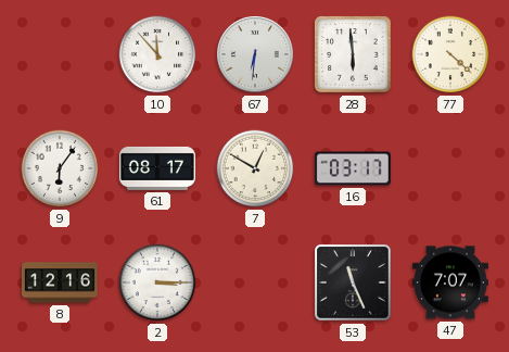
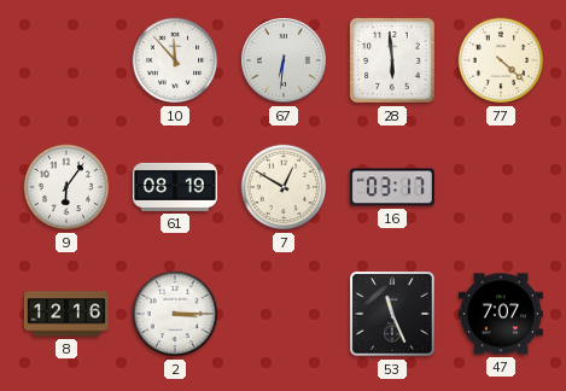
61: 08:17 -> 08:19 (175, 187)
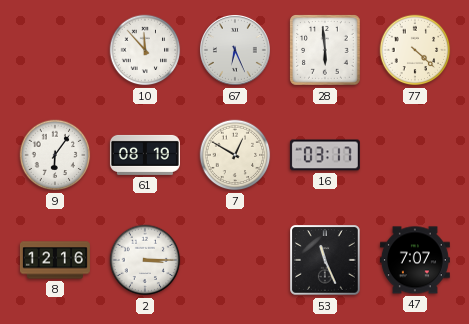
67: 6:31 -> 6:26 (236, 51)
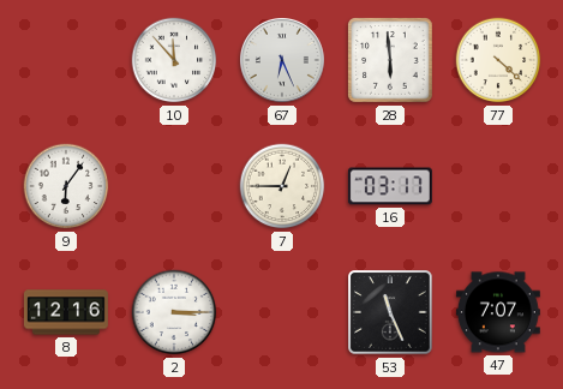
61: 08:19 -> none (145, 155)
7: 12:50 -> 12:45 (282, 186)
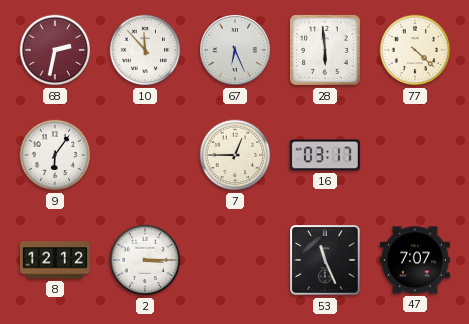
68: none -> 2:32 (55, 50)
8: 12:16 -> 12:12 (55, 260)
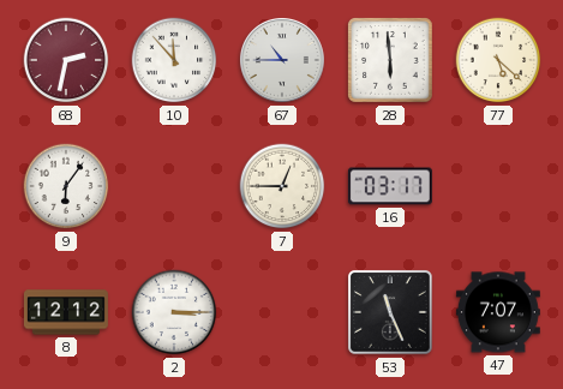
67: 6:26 -> 10:45 (283, 61)
77: 4:22 -> 5:22 (498, 60)
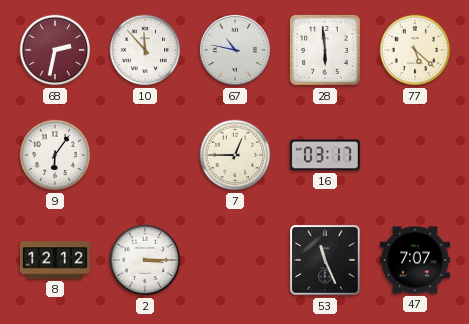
67: 10:45 -> 10:47 (236, 51)
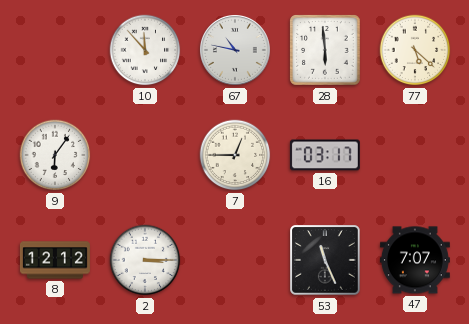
68: 2:32 -> none (55, 50)
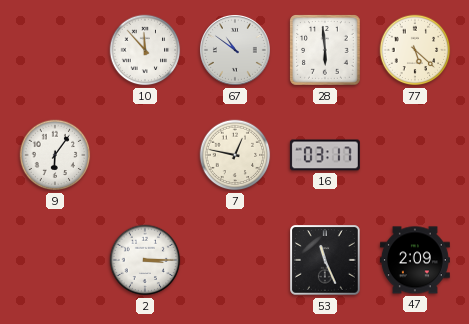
67: 10:47 -> 10:51 (236, 51)
7: 12:45 -> 12:47 (235, 155)
8: 12:12 -> none (55, 260)
47: 7:07 -> 2:09 (415, 260)
